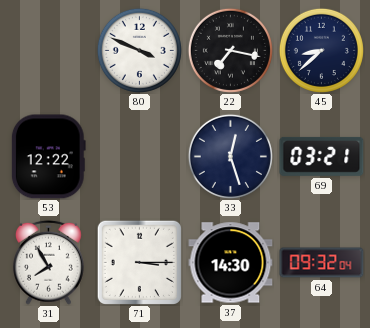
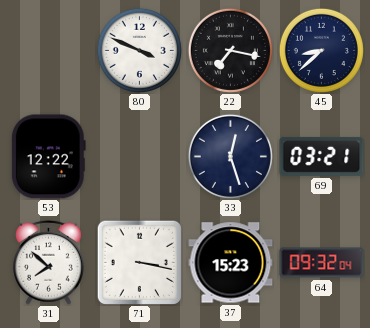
31: 7:55 -> 7:52 (48, 262)
71: 3:15 -> 3:17 (139, 262)
37: 14:30 -> 15:23 (231, 263)
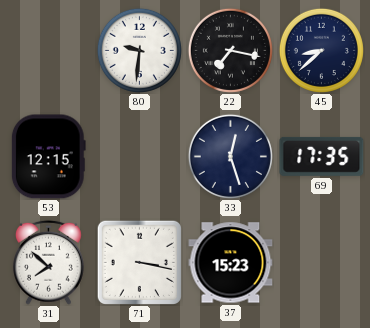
80: 3:49 -> 9:31 (139, 50)
53: 12:22 -> 12:15 (48, 157)
69: 03:21 -> 17:35 (322, 156)
64: 09:32 -> none (322, 263)
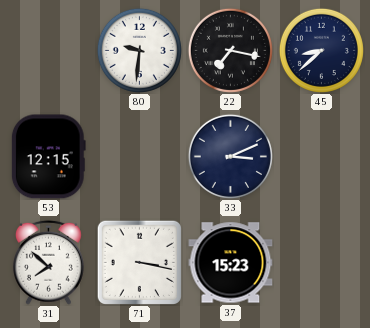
33: 12:27 -> 3:11 (230, 156)
69: 17:35 -> none (322, 156)
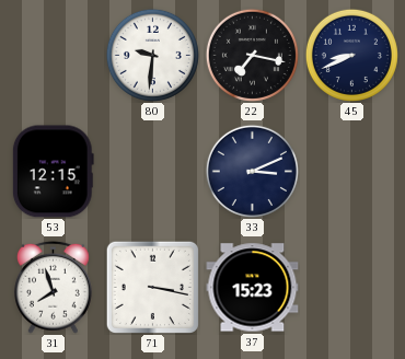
45: 8:38 -> 8:41 (351, 55)
31: 7:52 -> 7:57 (53, 287)
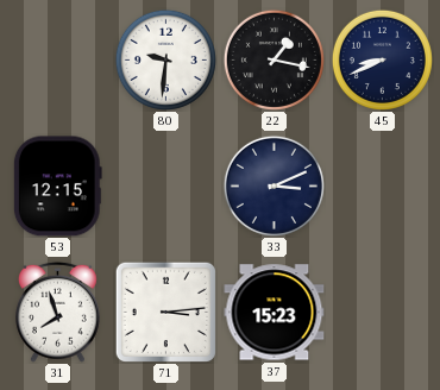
22: 7:17 -> 1:17 (274, 59)
71: 3:17 -> 3:14 (165, 312)
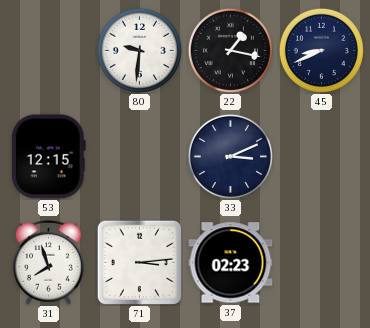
37: 15:23 -> 02:23 (231, 263)
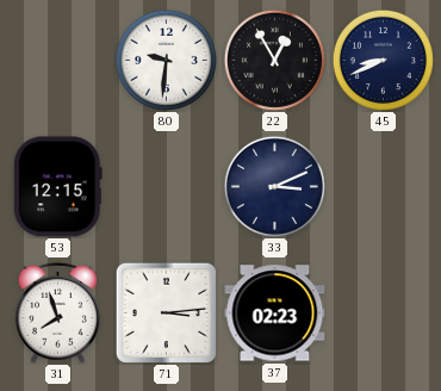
22: 1:17 -> 12:55 (274, 60)
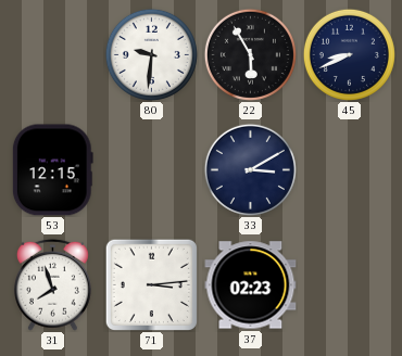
22: 12:55 -> 5:55 (250, 54)
33: 3:11 -> 3:10 (250, 169)
